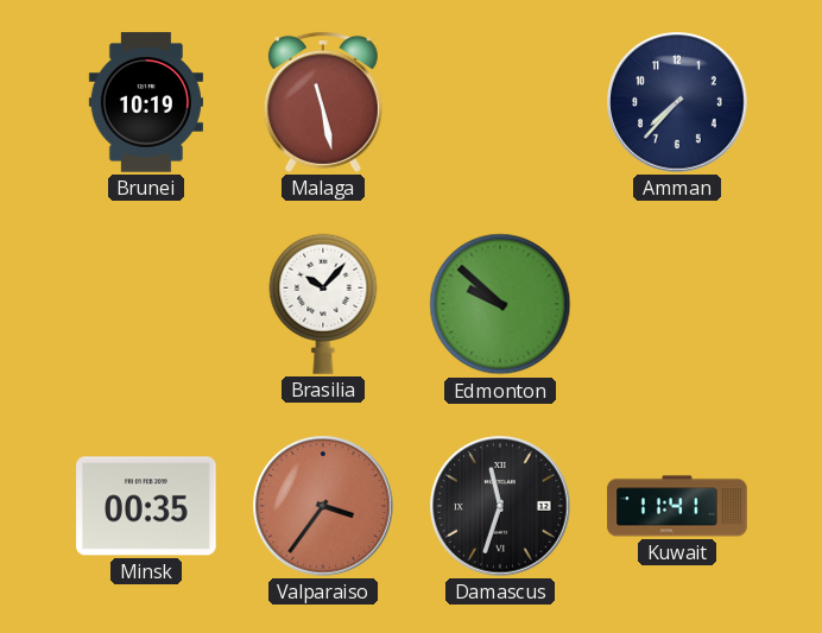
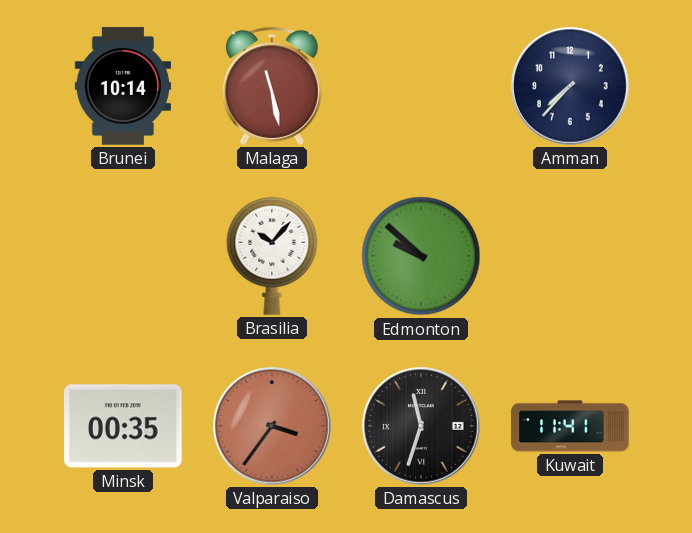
Brunei: 10:19 -> 10:14 (123, 86)
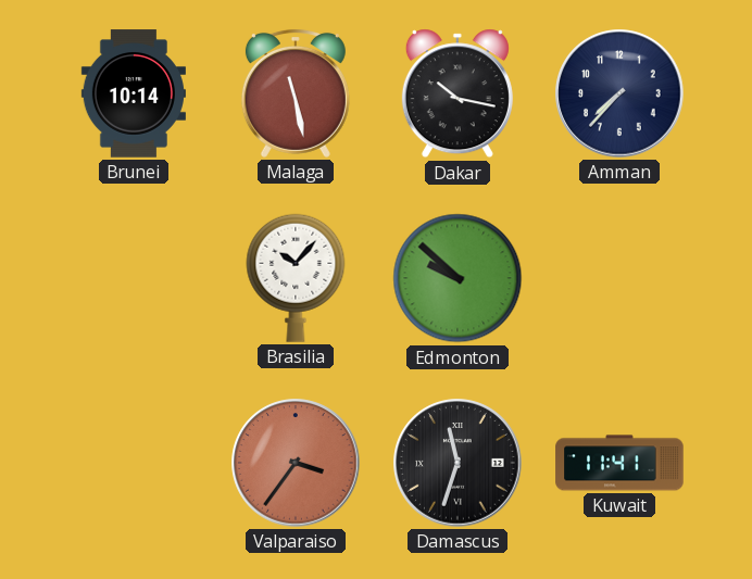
Dakar: none -> 10:17 (458, 93)
Minsk: 00:35 -> none (123, 426)
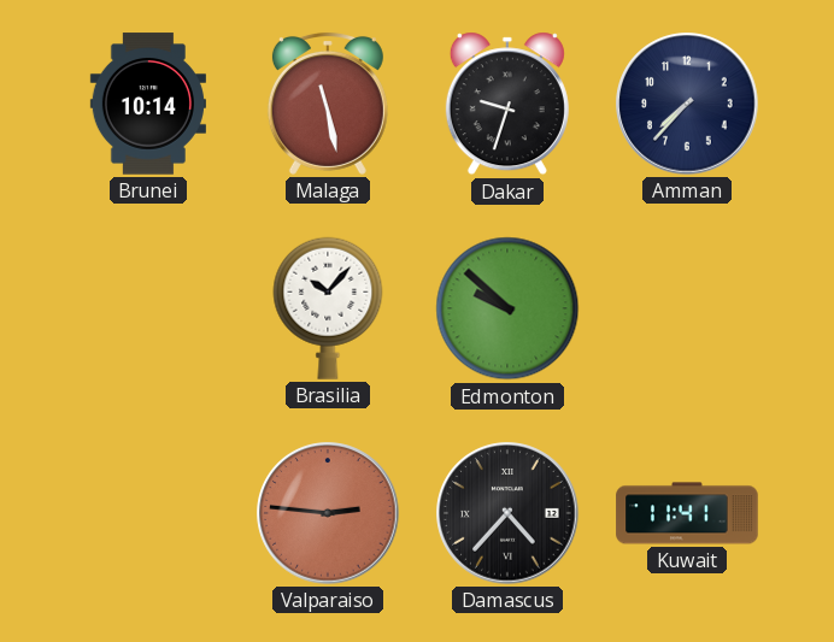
Dakar: 10:17 -> 9:33 (507, 104)
Valparaiso: 3:36 -> 2:46 (328, 513)
Damascus: 11:33 -> 4:37 (507, 513)
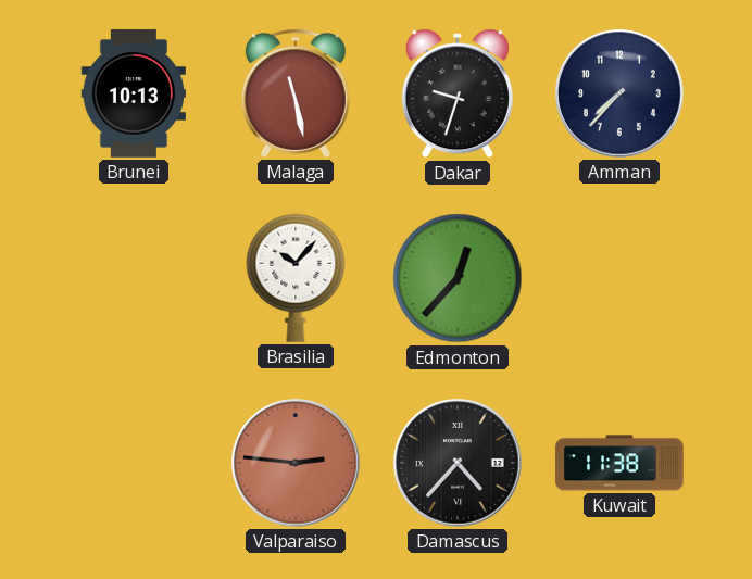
Brunei: 10:14 -> 10:13 (134, 93)
Edmonton: 9:52 -> 12:37 (458, 278)
Kuwait: 11:41 -> 11:38 (619, 463)
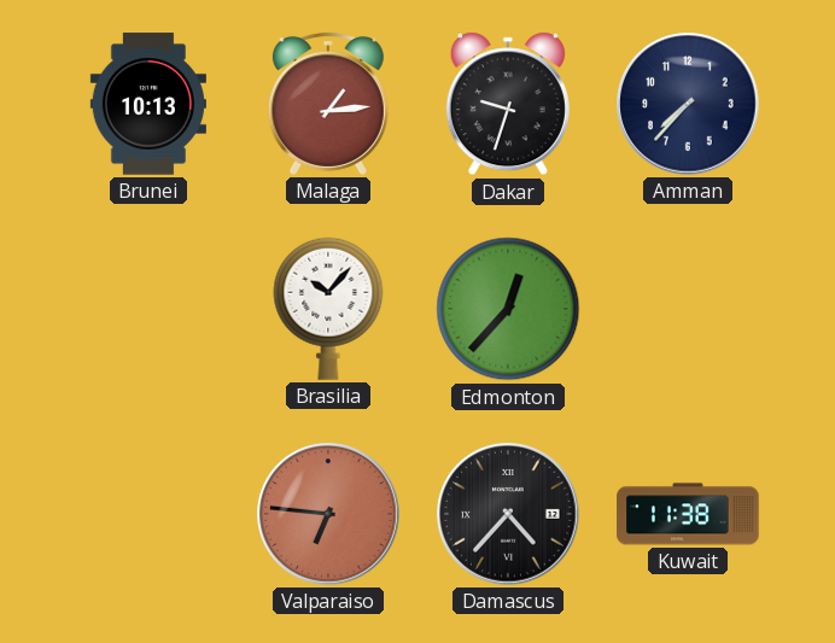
Malaga: 11:28 -> 1:14 (328, 104)
Valparaiso: 2:46 -> 6:46 (328, 514)
